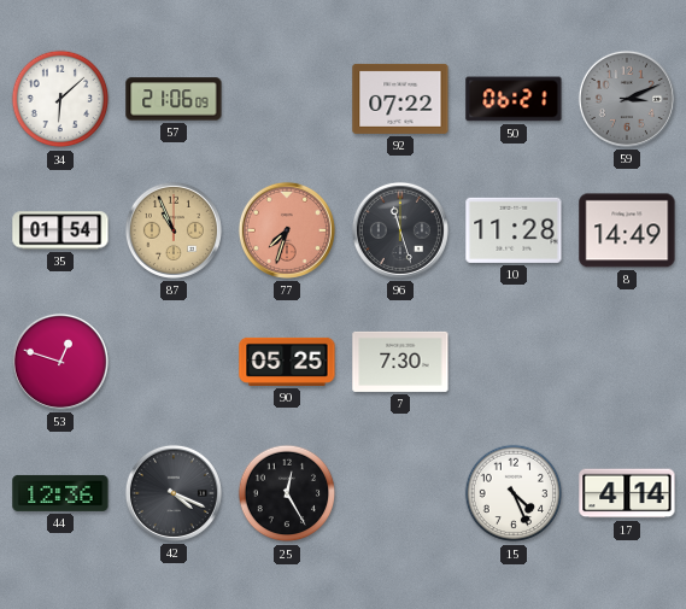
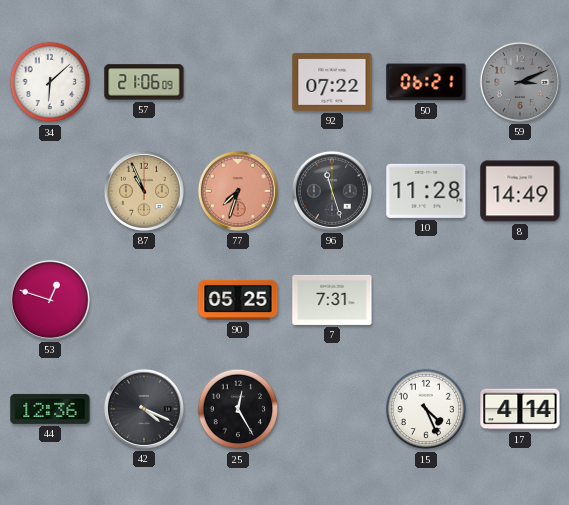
35: 01:54 -> none (60, 230)
7: 7:30 -> 7:31 (332, 300)
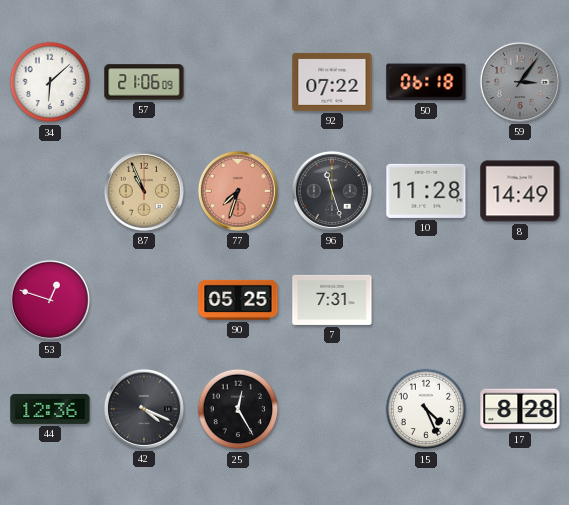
50: 06:21 -> 06:18 (426, 82)
59: 3:11 -> 3:06 (520, 82)
17: 4:14 -> 8:28 (520, 409)
